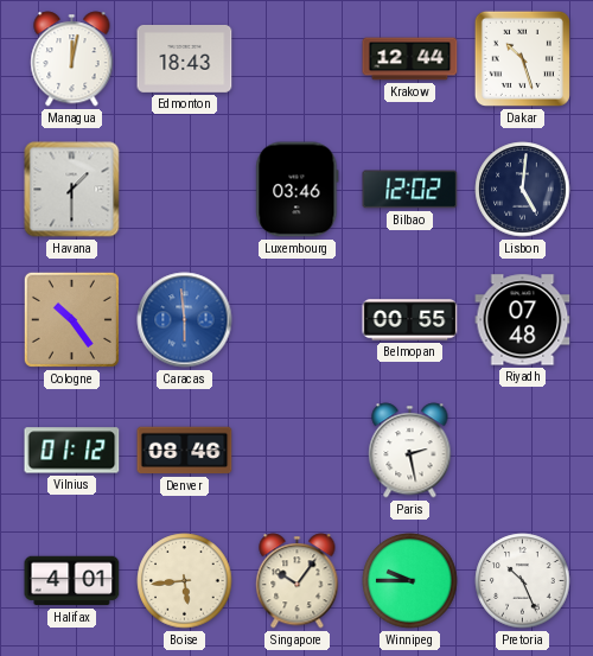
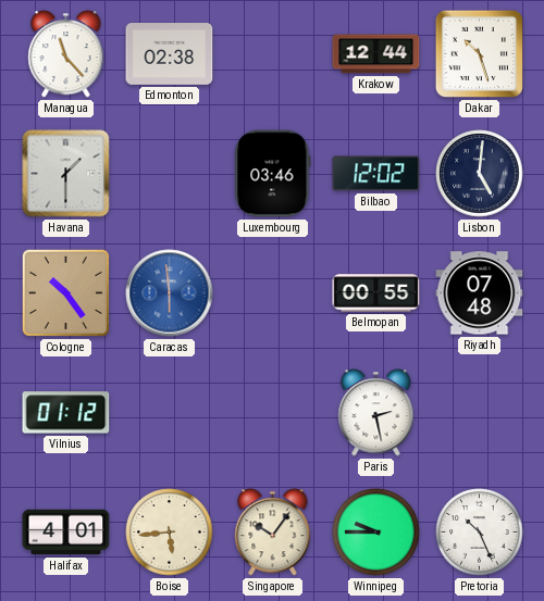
Managua: 12:02 -> 11:23 (66, 54)
Edmonton: 18:43 -> 02:38 (170, 54)
Denver: 08:46 -> none (185, 451)
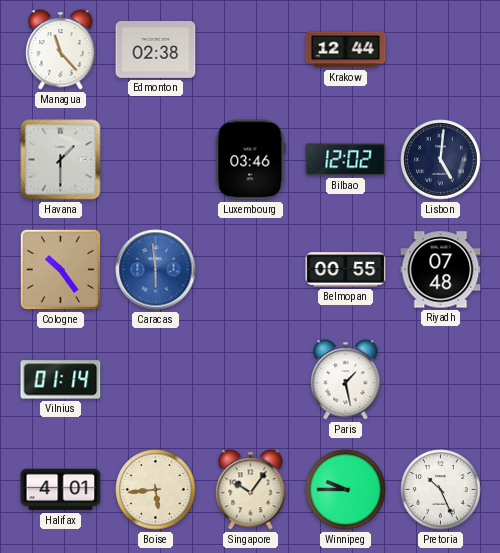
Dakar: 10:27 -> none (479, 53)
Vilnius: 01:12 -> 01:14 (61, 380)
Paris: 2:28 -> 1:28 (346, 380)
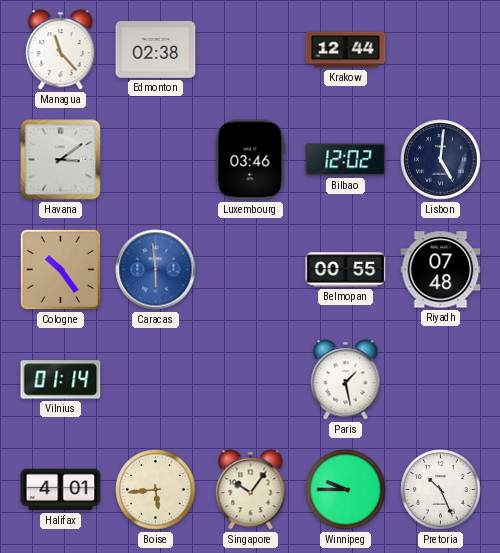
Havana: 1:30 -> 3:09 (61, 160)
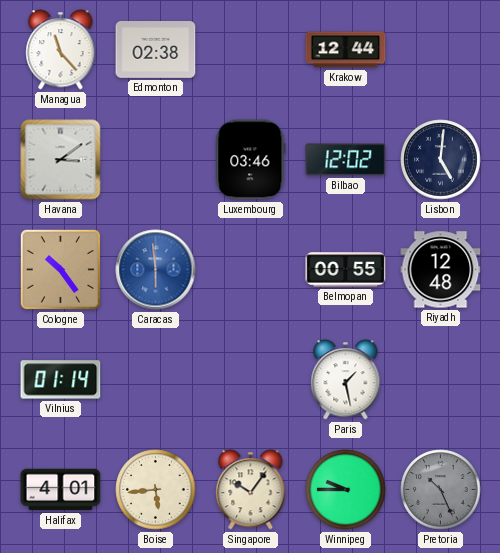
Riyadh: 07:48 -> 12:48 (441, 270)
Pretoria dial: white -> grey (441, 490)
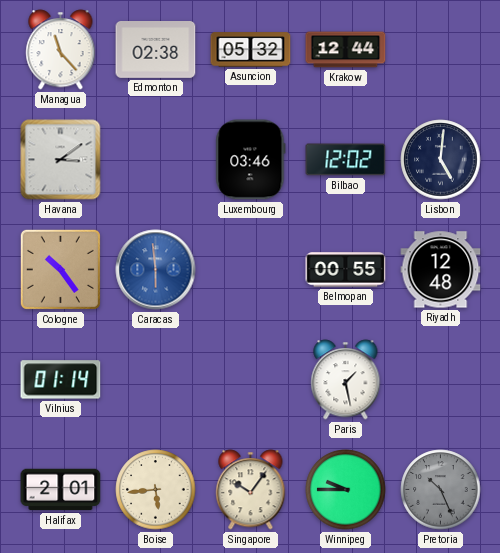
Asuncion: none -> 05:32 (251, 50)
Halifax: 4:01 -> 2:01 (61, 490)
